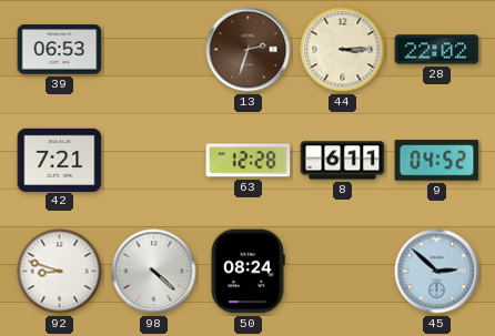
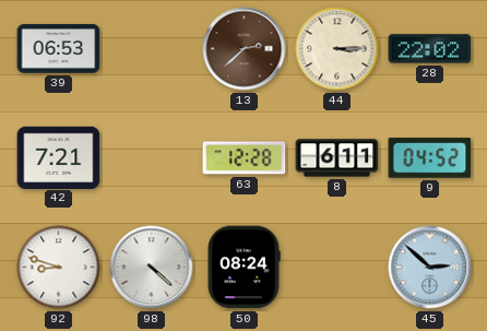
13: 2:33 -> 2:38 (245, 49)
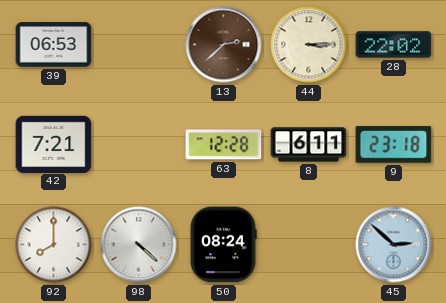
9: 04:52 -> 23:18 (394, 145)
92: 8:48 -> 8:00 (54, 245)
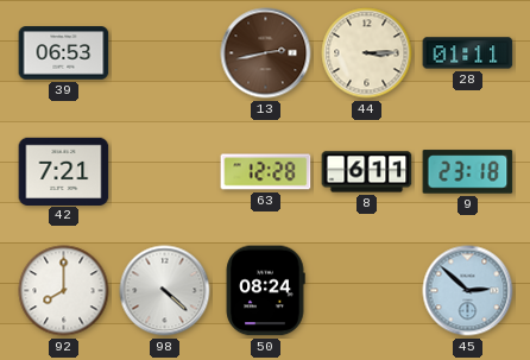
13: 2:38 -> 2:43 (266, 53)
28: 22:02 -> 01:11 (468, 53)
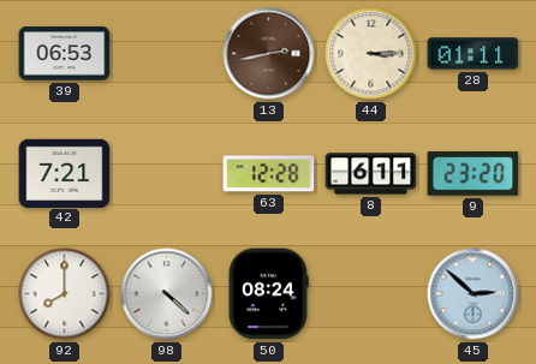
9: 23:18 -> 23:20 (474, 174)
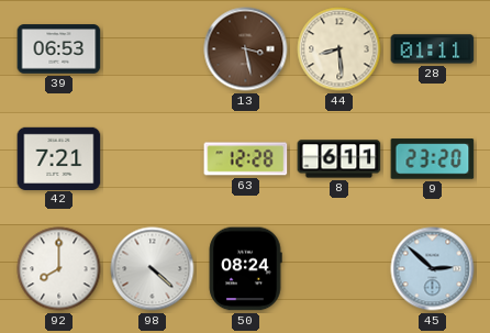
13: 2:43 -> 3:28 (246, 49)
44: 3:15 -> 8:29 (339, 49)
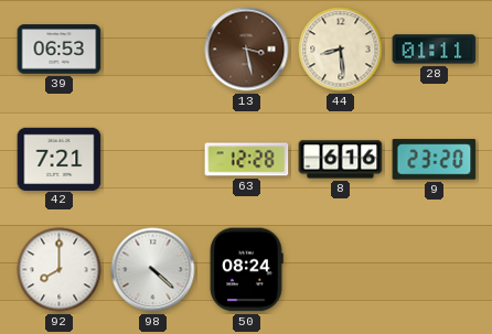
8: 6:11 -> 6:16 (341, 160)
45: 2:52 -> none (433, 269)
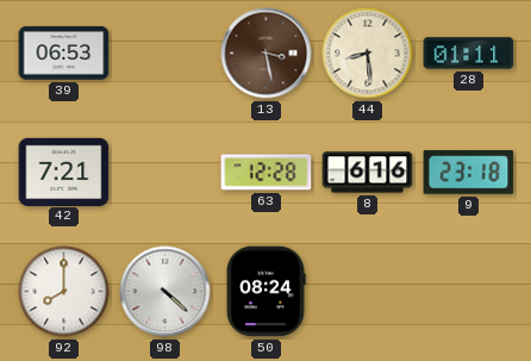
9: 23:20 -> 23:18 (469, 173)
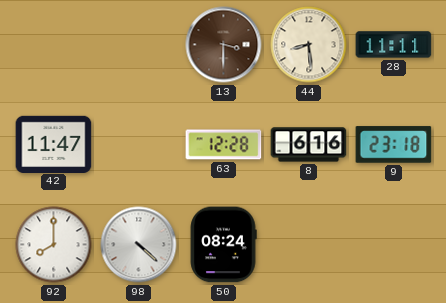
39: 06:53 -> none (64, 54)
13: 3:28 -> 3:30 (224, 45)
28: 01:11 -> 11:11 (394, 45)
42: 7:21 -> 11:47 (54, 144)
